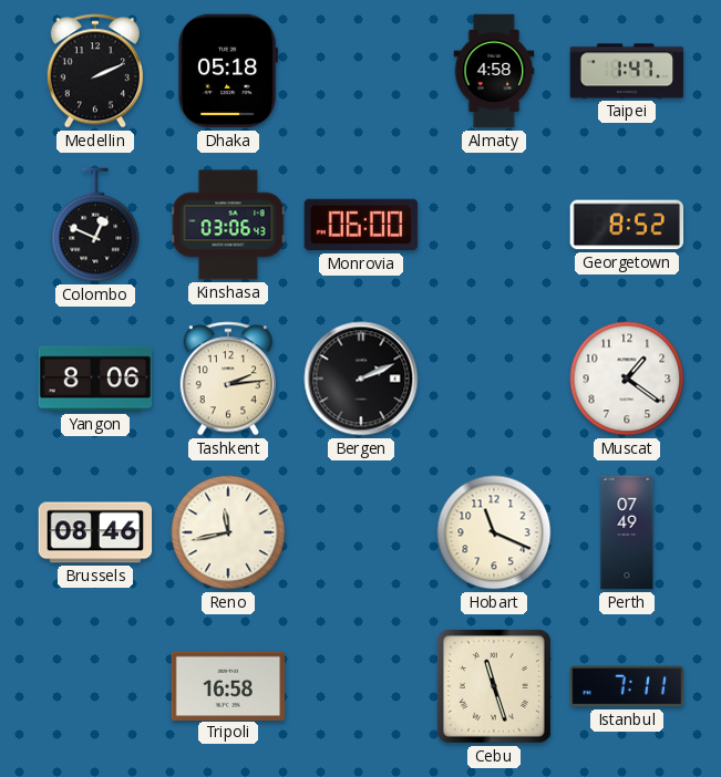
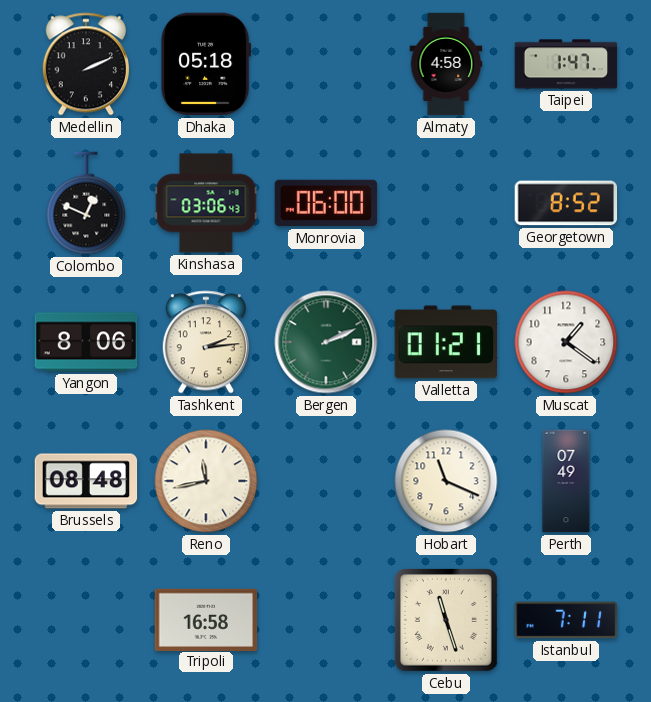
Bergen dial: black -> green (326, 342)
Valletta: none -> 01:21 (446, 342)
Brussels: 08:46 -> 08:48 (86, 481)
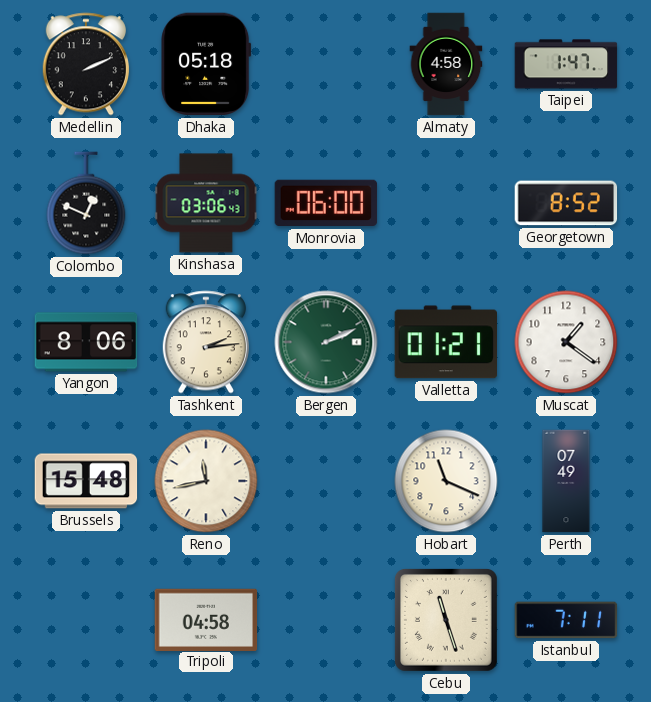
Brussels: 08:48 -> 15:48 (86, 481)
Tripoli: 16:58 -> 04:58 (206, 619)
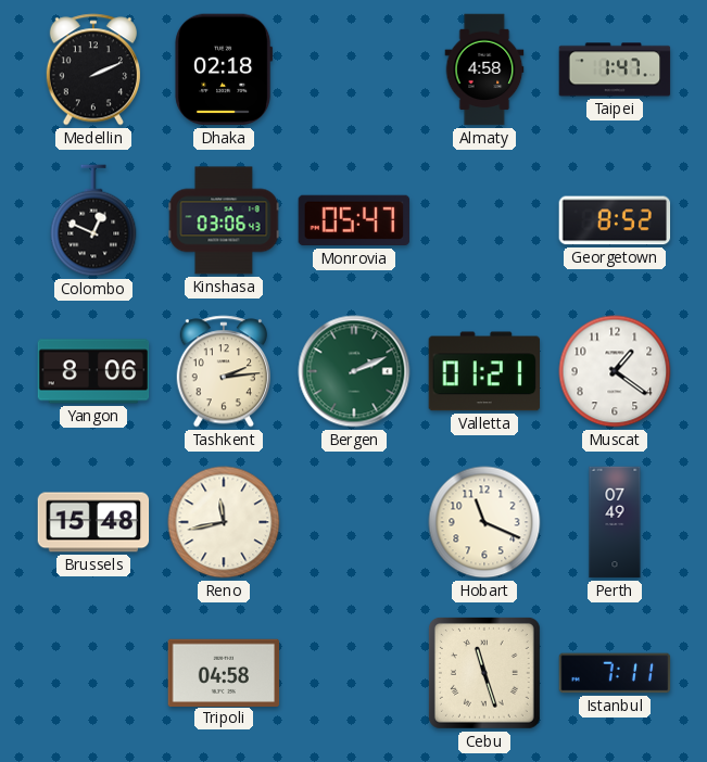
Dhaka: 05:18 -> 02:18 (224, 69)
Monrovia: 06:00 -> 05:47 (354, 220)
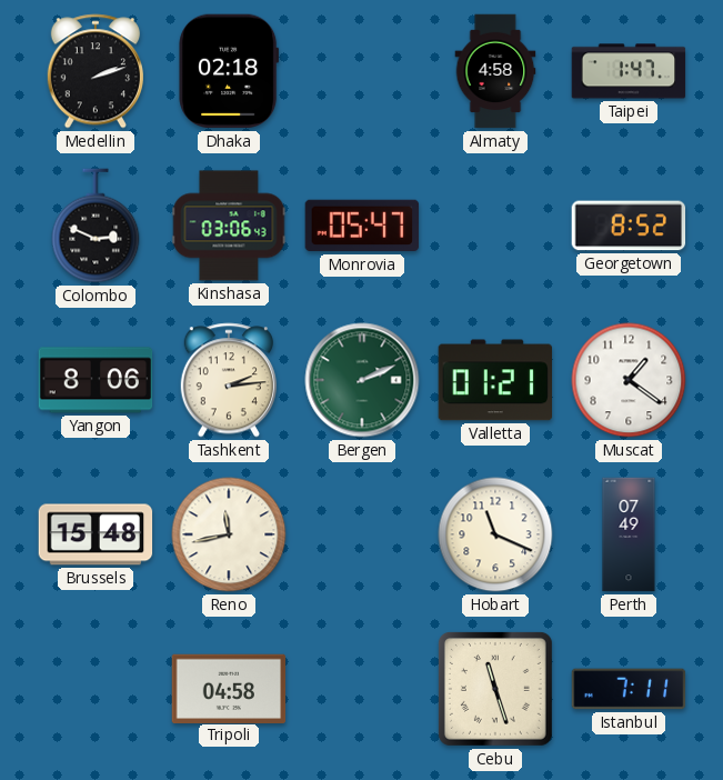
Medellin: 2:11 -> 2:12 (94, 71)
Colombo: 12:49 -> 2:49 (96, 226)
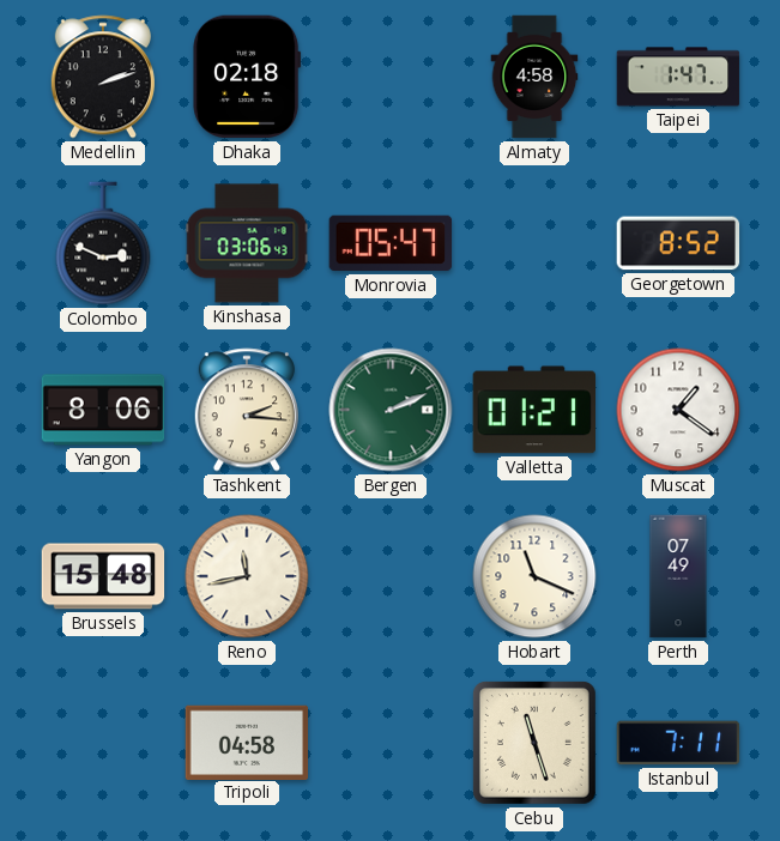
Tashkent: 2:14 -> 2:16 (246, 410)
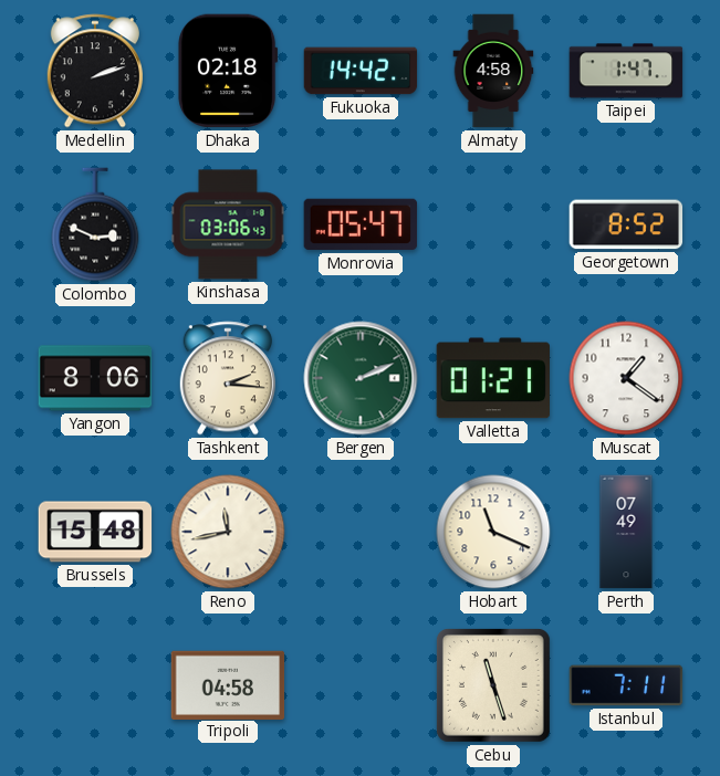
Fukuoka: none -> 14:42 (361, 71)
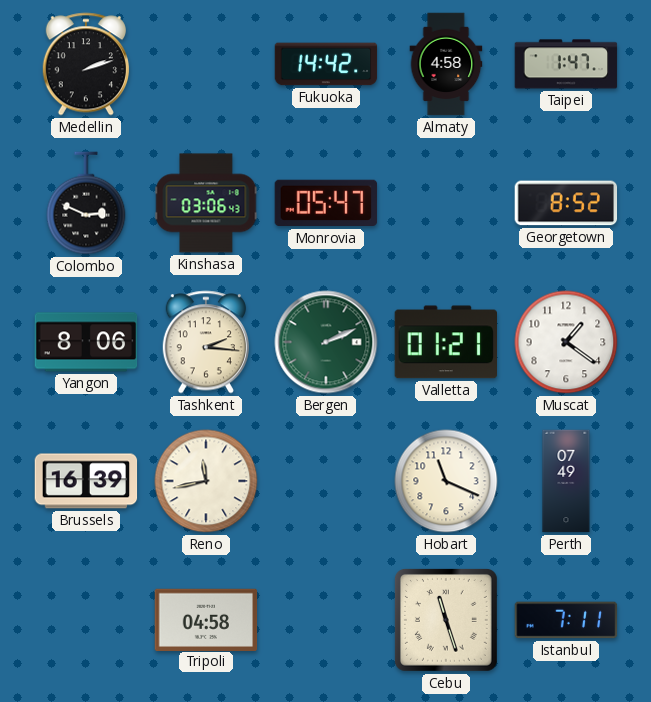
Dhaka: 02:18 -> none (228, 71)
Brussels: 15:48 -> 16:39 (86, 481)
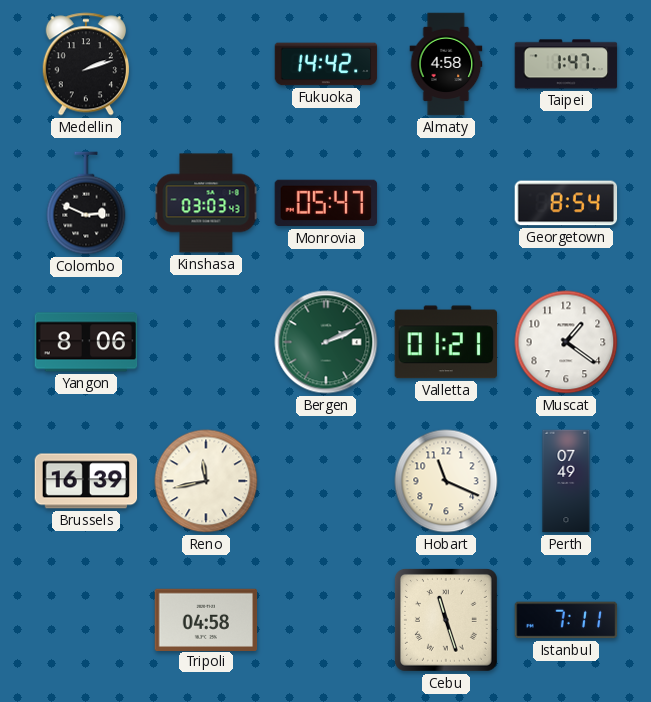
Kinshasa: 03:06 -> 03:03 (206, 203)
Georgetown: 8:52 -> 8:54 (566, 203)
Tashkent: 2:16 -> none (205, 342)
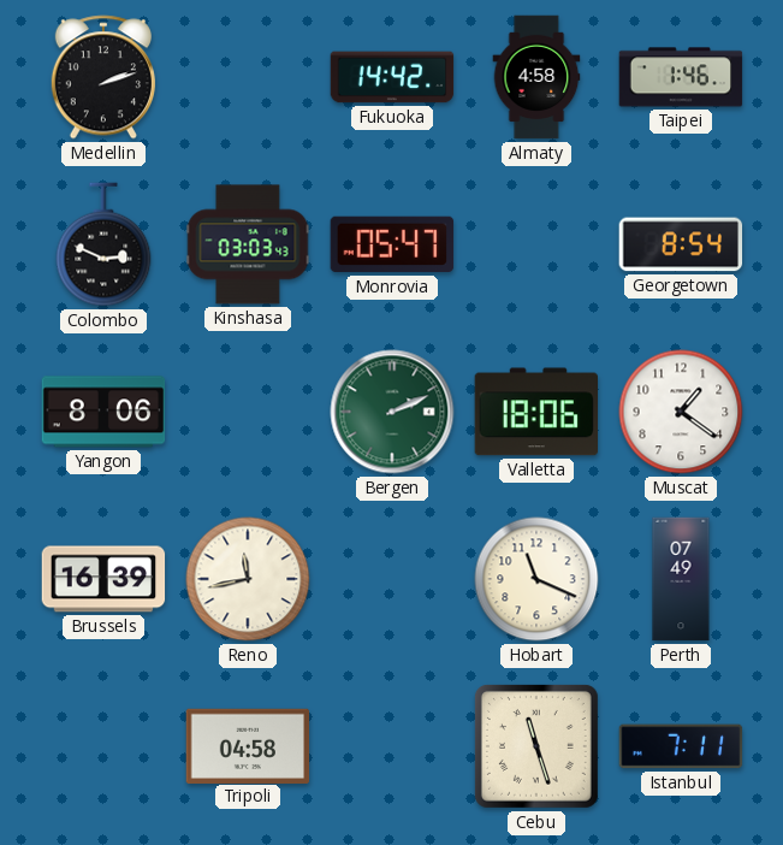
Taipei: 1:47 -> 1:46 (681, 77)
Valletta: 01:21 -> 18:06 (536, 412)
